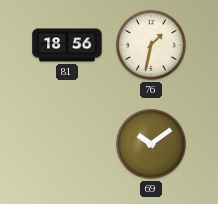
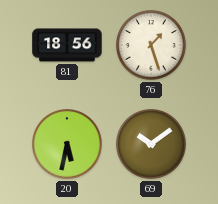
76: 1:32 -> 1:27 (152, 46)
20: none -> 5:32 (68, 145)
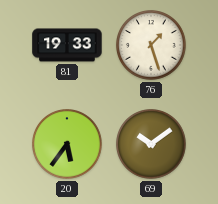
81: 18:56 -> 19:33 (67, 45)
20: 5:32 -> 5:36 (68, 145)
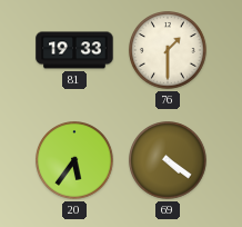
76: 1:27 -> 1:30 (169, 51)
69: 10:09 -> 4:21 (169, 161)
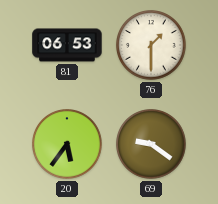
81: 19:33 -> 06:53 (67, 45)
69: 4:21 -> 9:21 (152, 145)
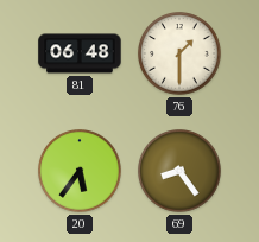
81: 06:53 -> 06:48 (80, 53)
69: 9:21 -> 8:24 (181, 172)
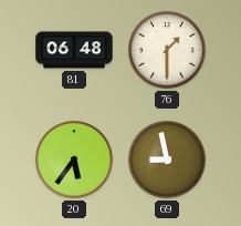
69: 8:24 -> 8:58 (168, 161)
